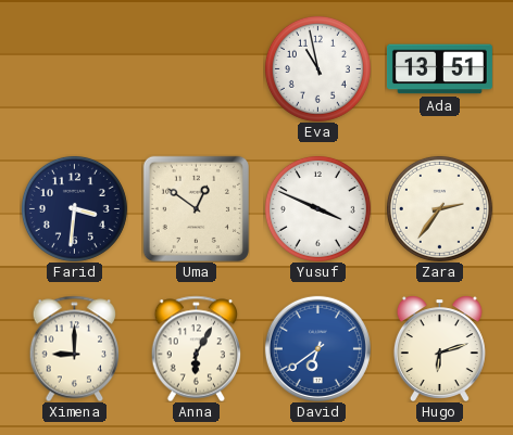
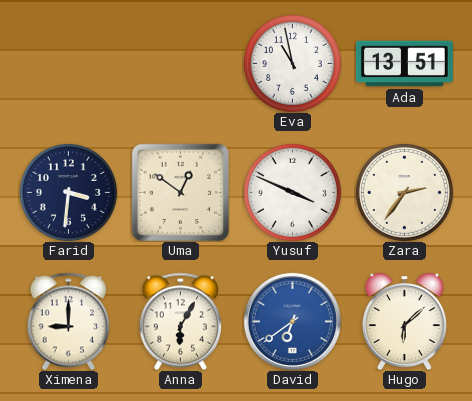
Hugo: 6:12 -> 6:08 (404, 321)
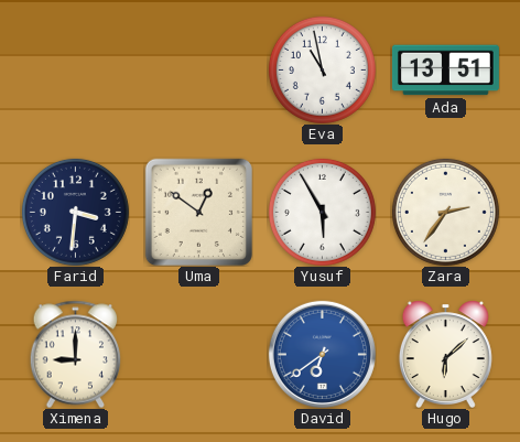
Yusuf: 3:49 -> 5:55 (322, 212)
Anna: 6:05 -> none (181, 321)
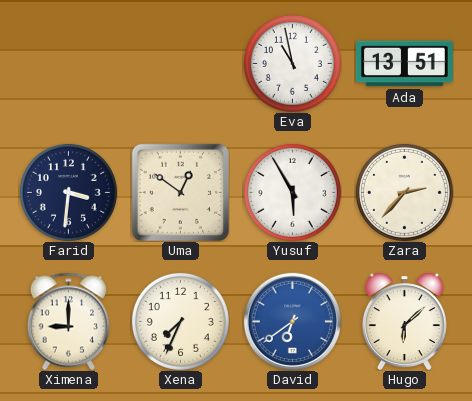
Zara: 2:36 -> 2:37 (404, 192)
Xena: none -> 7:34 (180, 321)
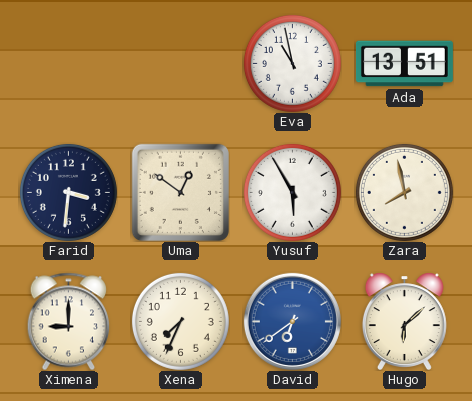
Zara: 2:37 -> 7:58 (404, 192)
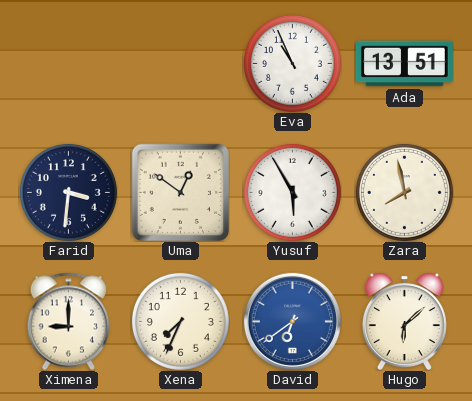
Eva: 10:58 -> 10:56 (292, 63)
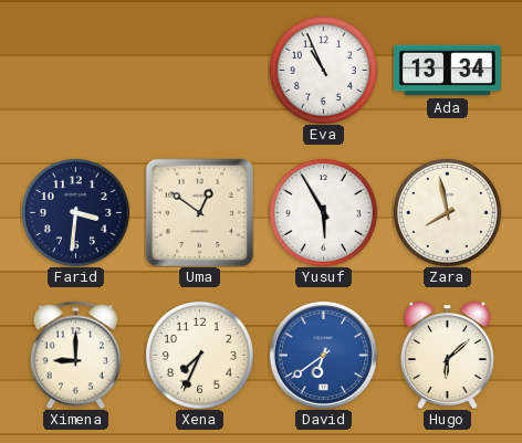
Ada: 13:51 -> 13:34 (447, 71)
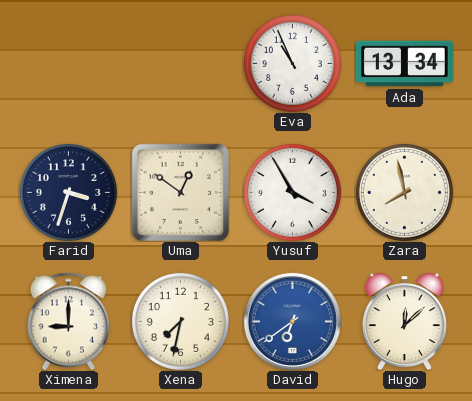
Farid: 3:31 -> 3:33 (68, 192)
Yusuf: 5:55 -> 3:55 (292, 192)
Xena: 7:34 -> 7:32 (180, 321)
Hugo: 6:08 -> 12:08 (404, 321)
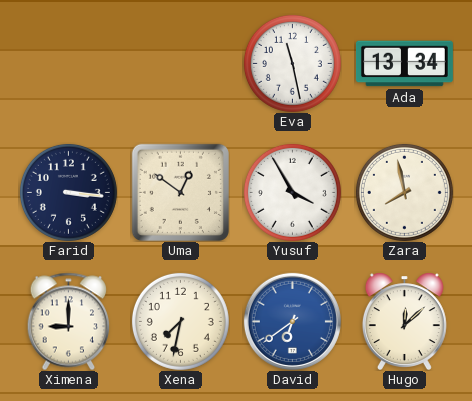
Eva: 10:56 -> 11:28 (292, 63)
Farid: 3:33 -> 3:16 (68, 192)
